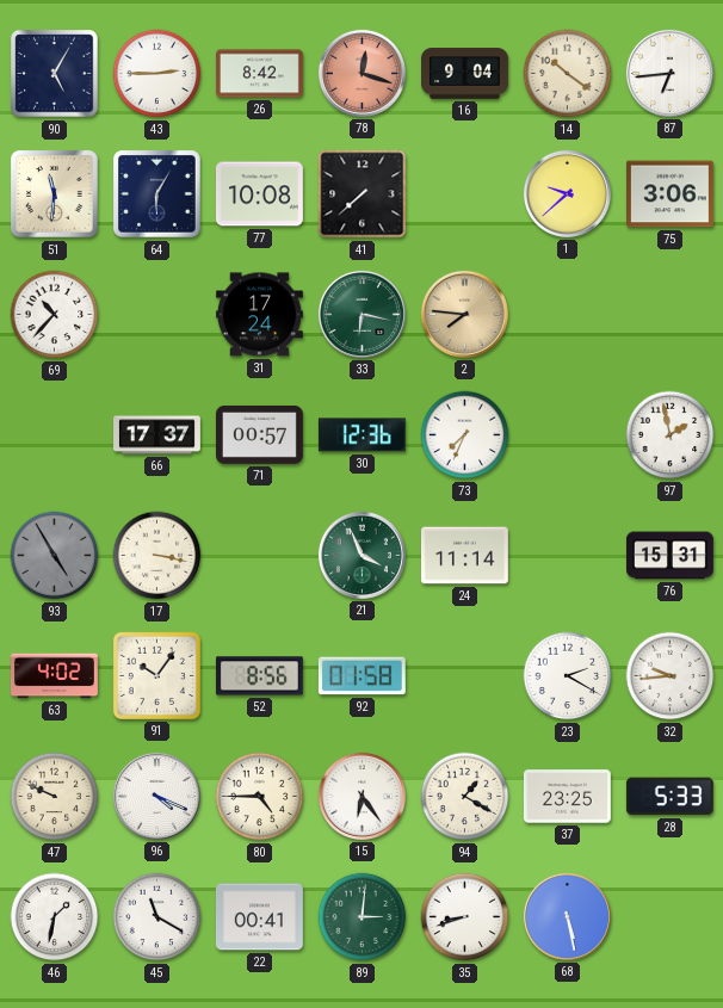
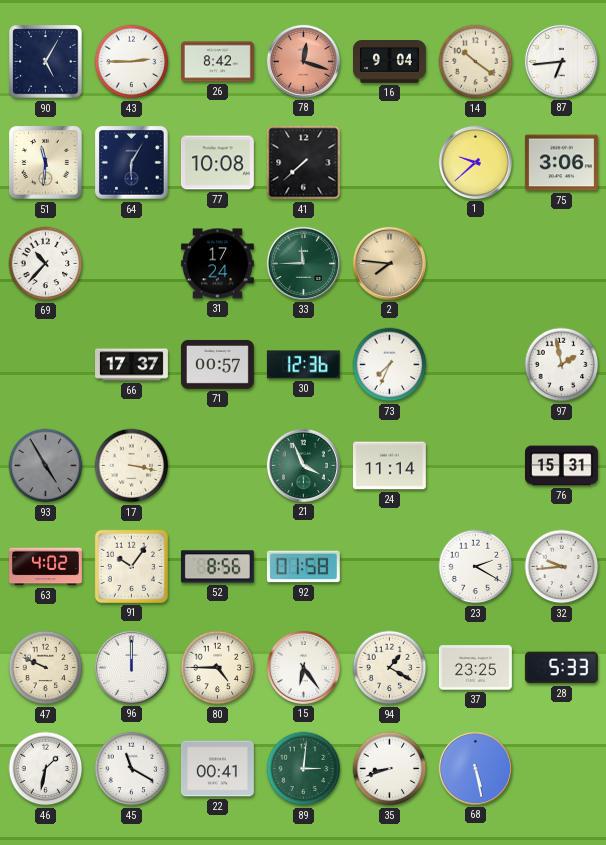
33: 6:17 -> 11:45 (303, 263)
96: 4:19 -> 12:00 (131, 667)
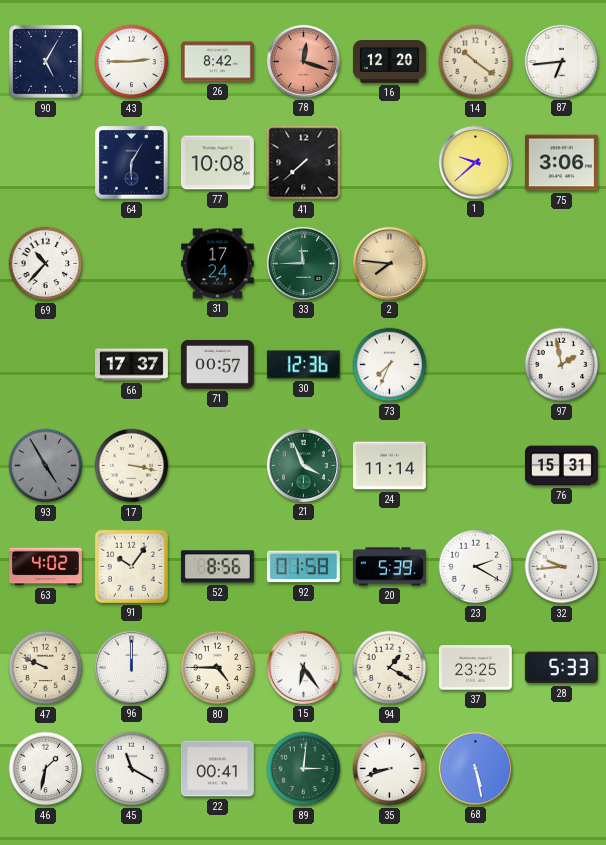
16: 9:04 -> 12:20 (390, 62)
51: 11:31 -> none (46, 163)
20: none -> 5:39 (389, 567)
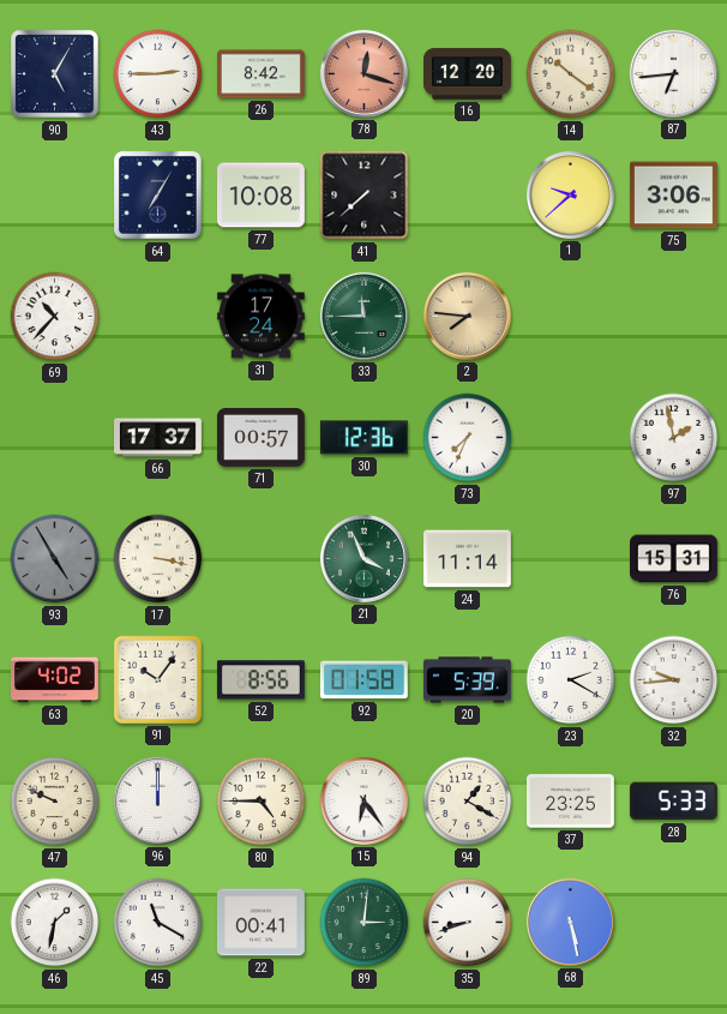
64: 6:05 -> 7:05 (158, 196)
